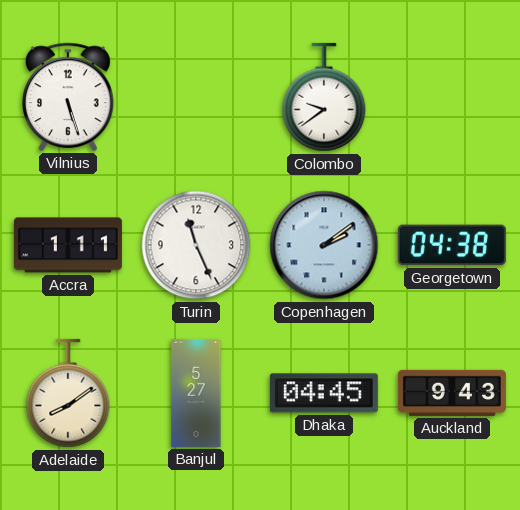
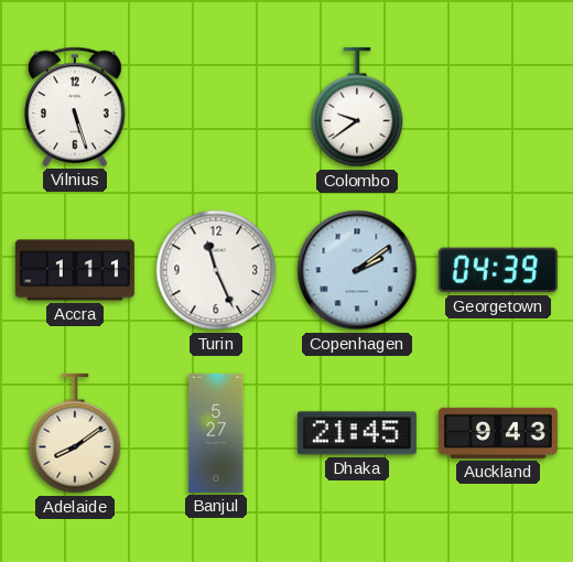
Georgetown: 04:38 -> 04:39 (498, 270)
Dhaka: 04:45 -> 21:45 (357, 433)
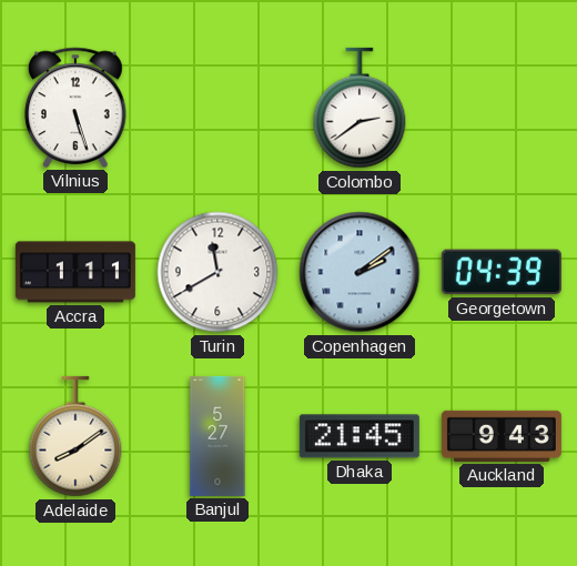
Colombo: 9:39 -> 2:39 (360, 108)
Turin: 11:26 -> 11:40 (217, 272)
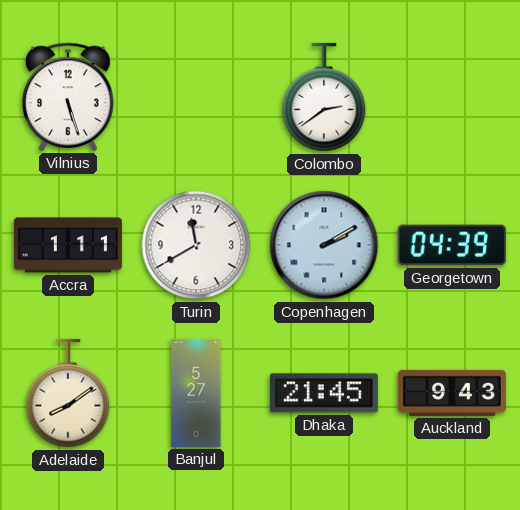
Copenhagen: 2:09 -> 2:10 (324, 245)
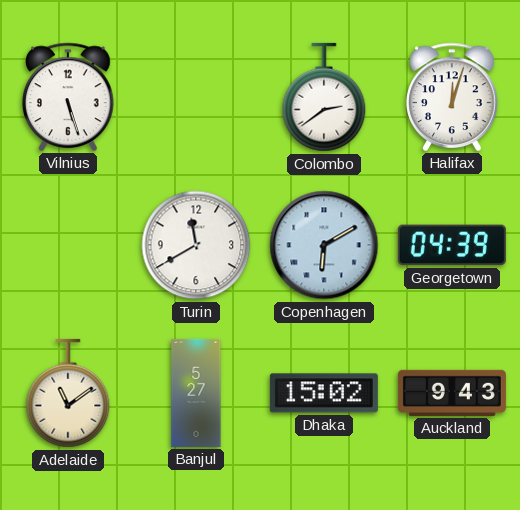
Halifax: none -> 12:03 (452, 97)
Accra: 1:11 -> none (68, 245)
Copenhagen: 2:10 -> 6:10 (324, 245)
Adelaide: 8:09 -> 11:09 (68, 393)
Dhaka: 21:45 -> 15:02 (324, 393)
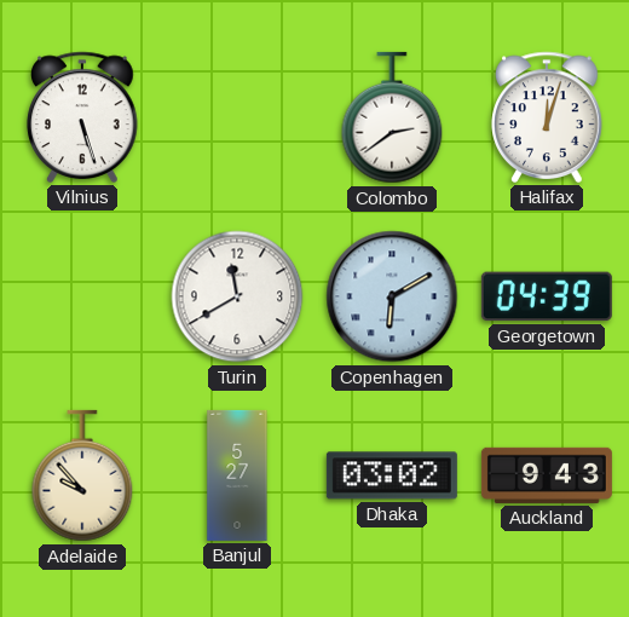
Adelaide: 11:09 -> 9:53 (82, 475)
Dhaka: 15:02 -> 03:02 (392, 475)
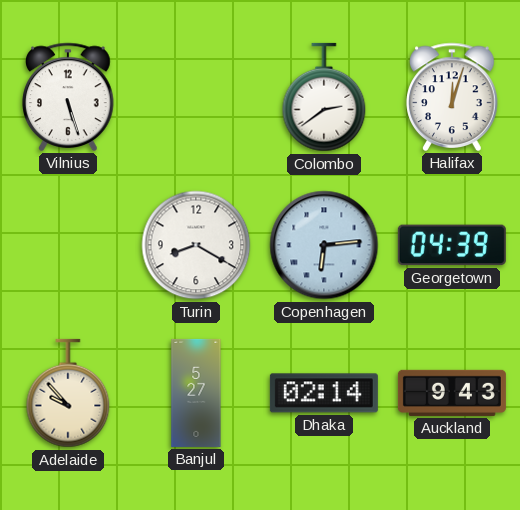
Turin: 11:40 -> 8:20 (196, 245)
Copenhagen: 6:10 -> 6:14 (324, 245)
Dhaka: 03:02 -> 02:14 (324, 393)
